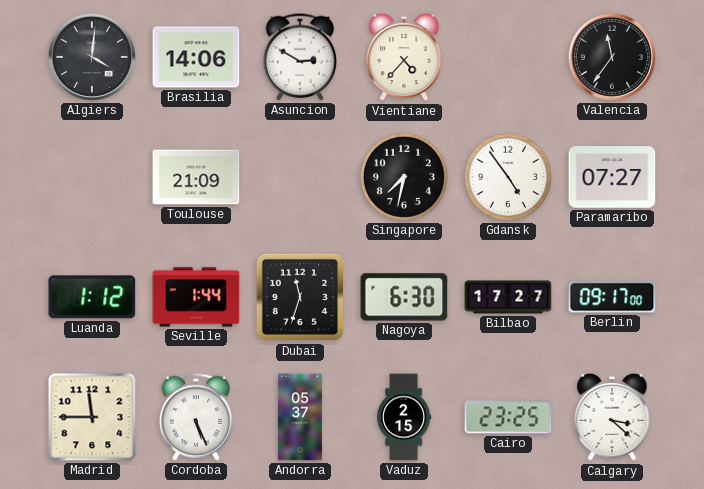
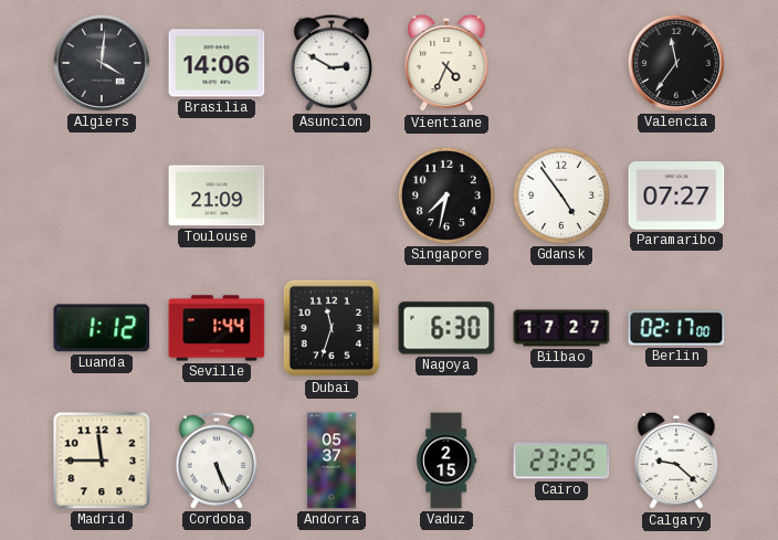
Vientiane: 4:37 -> 4:34 (446, 63)
Berlin: 09:17 -> 02:17 (676, 328)
Calgary: 3:22 -> 9:22 (676, 460)
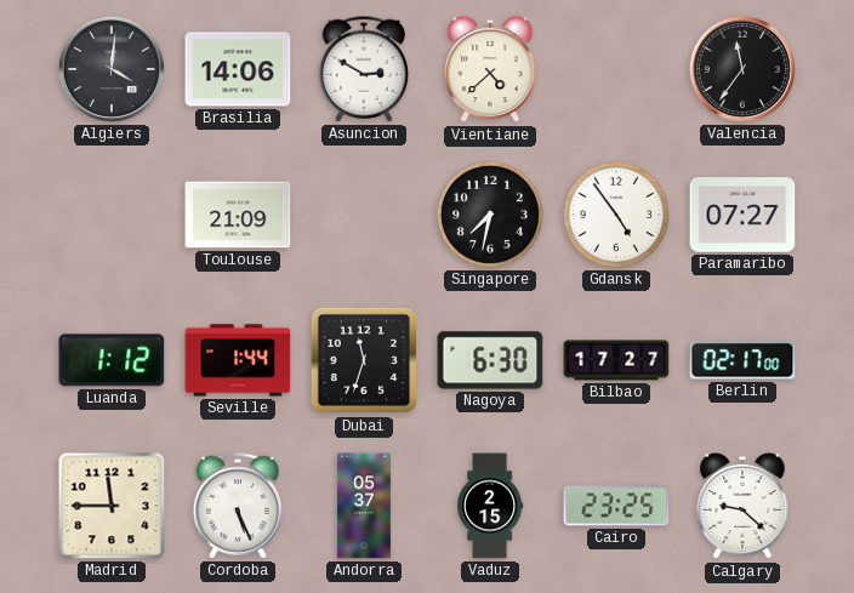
Vientiane: 4:34 -> 4:38 (490, 69)
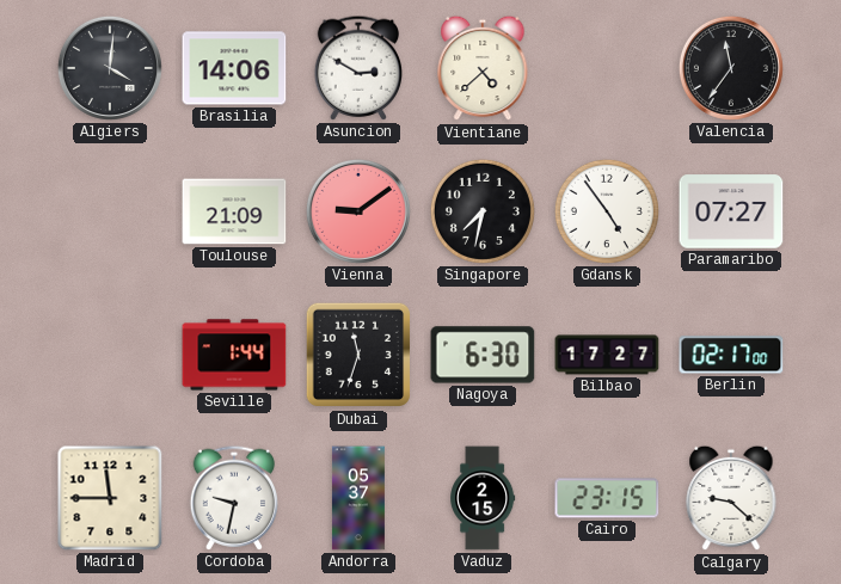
Vienna: none -> 9:09 (358, 211)
Luanda: 1:12 -> none (112, 360)
Cordoba: 5:26 -> 9:32 (233, 498)
Cairo: 23:25 -> 23:15 (607, 498)
